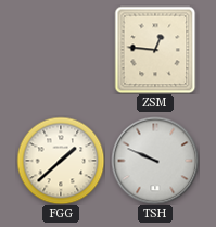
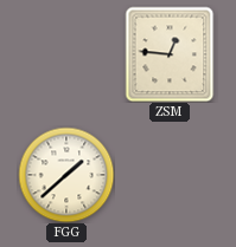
TSH: 9:49 -> none (155, 161)
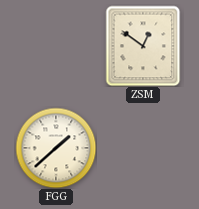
ZSM: 12:46 -> 12:51 (143, 46)
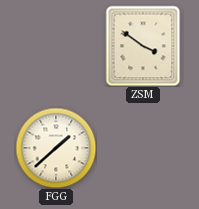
ZSM: 12:51 -> 3:51 (143, 46)
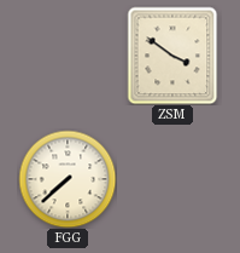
FGG: 1:38 -> 7:38 (68, 179)
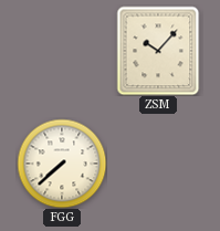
ZSM: 3:51 -> 10:07 (158, 51)
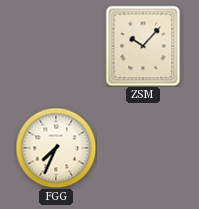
FGG: 7:38 -> 7:34 (56, 148)
